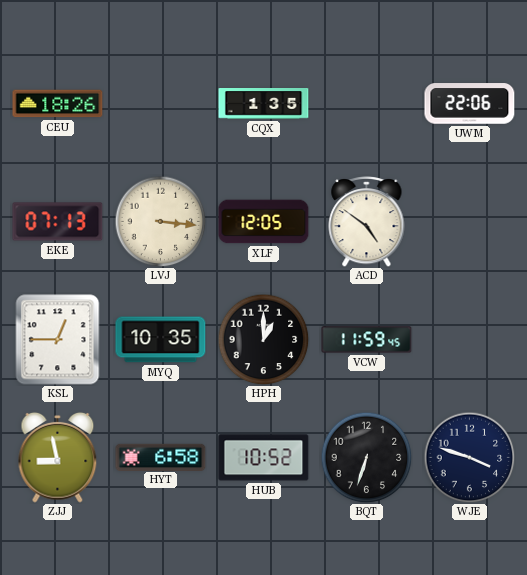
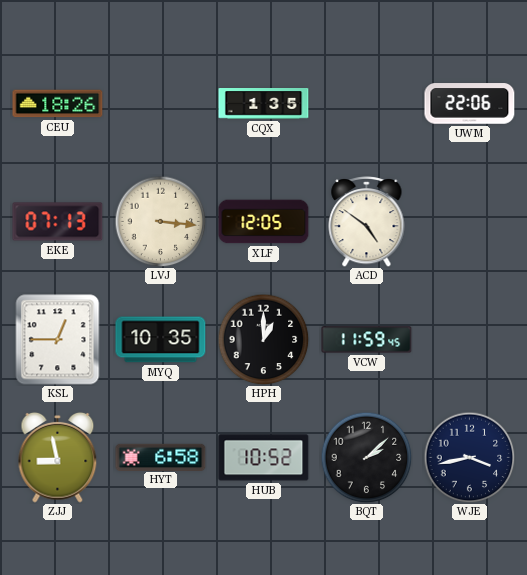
BQT: 6:33 -> 2:08 (366, 457)
WJE: 3:48 -> 3:43 (469, 457)
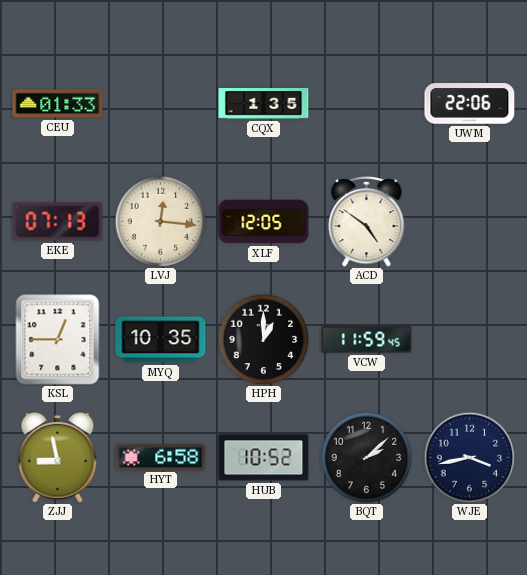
CEU: 18:26 -> 01:33 (58, 104)
LVJ: 3:16 -> 12:16 (160, 221)
